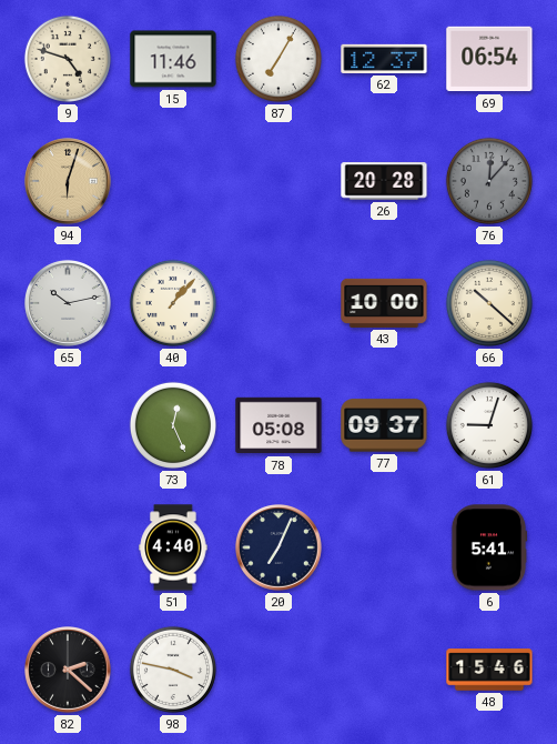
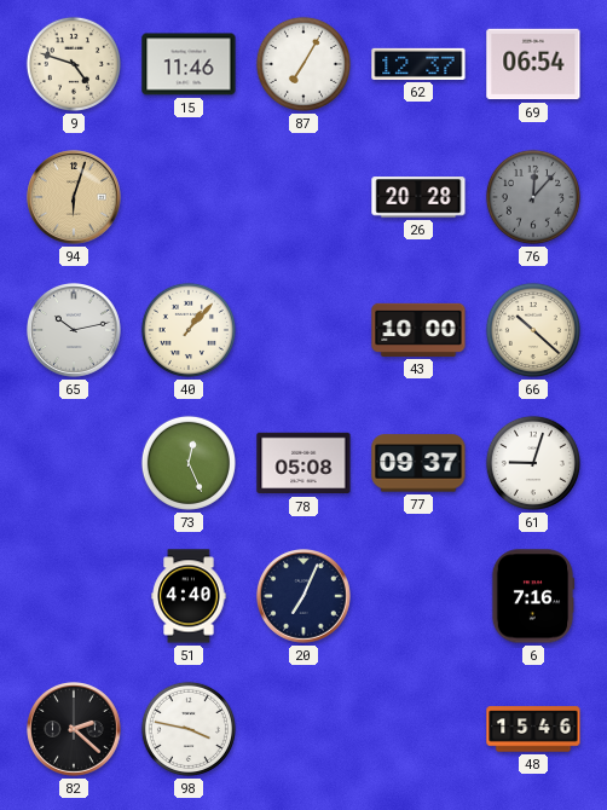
6: 5:41 -> 7:16 (533, 596)
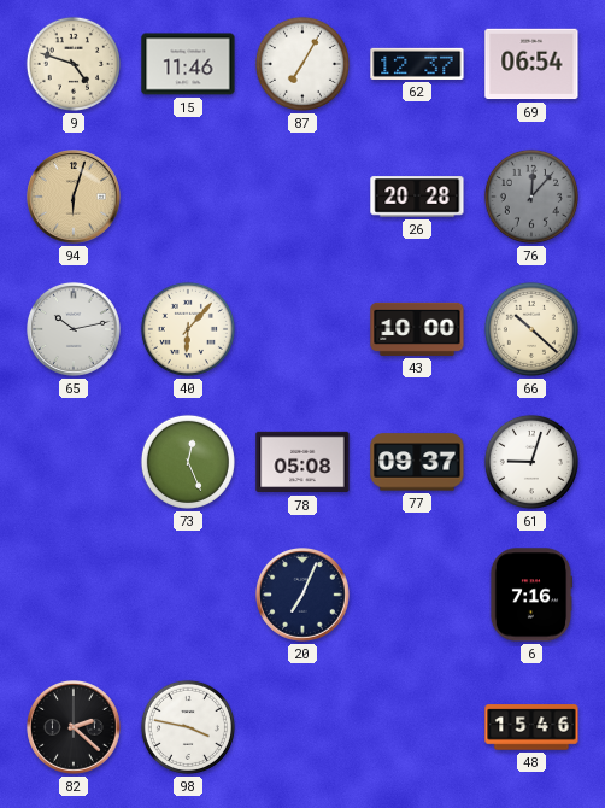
40: 1:07 -> 6:07 (188, 329)
51: 4:40 -> none (189, 596)
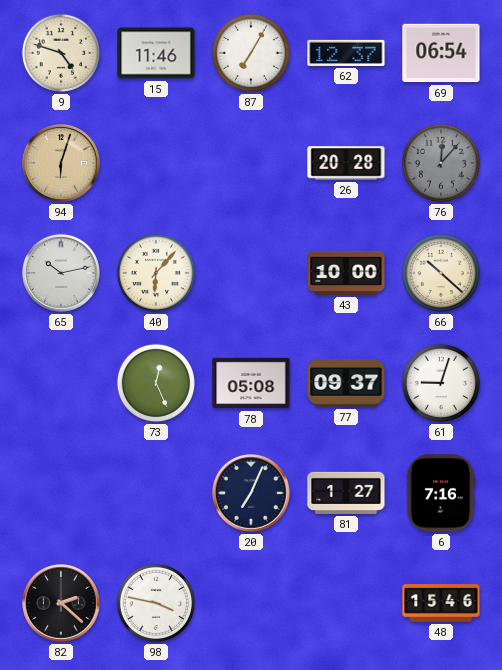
81: none -> 1:27 (346, 493)
